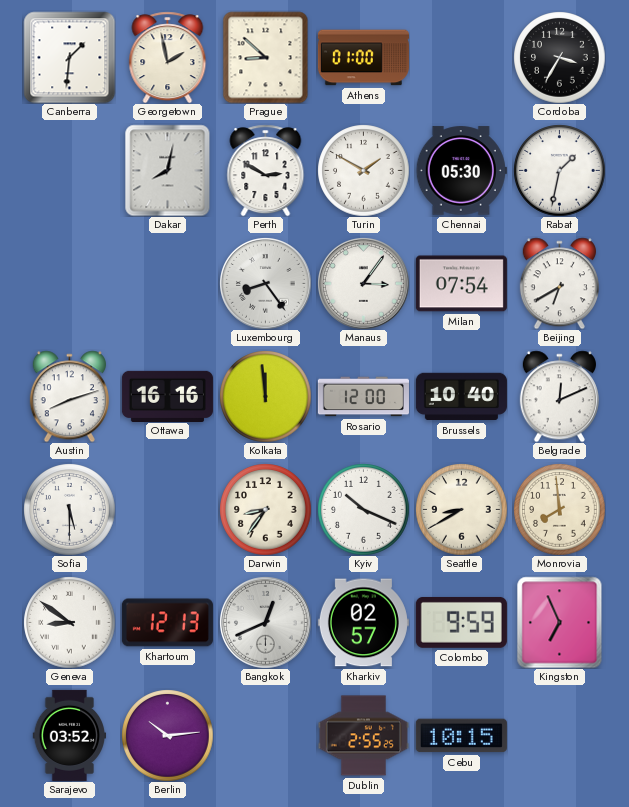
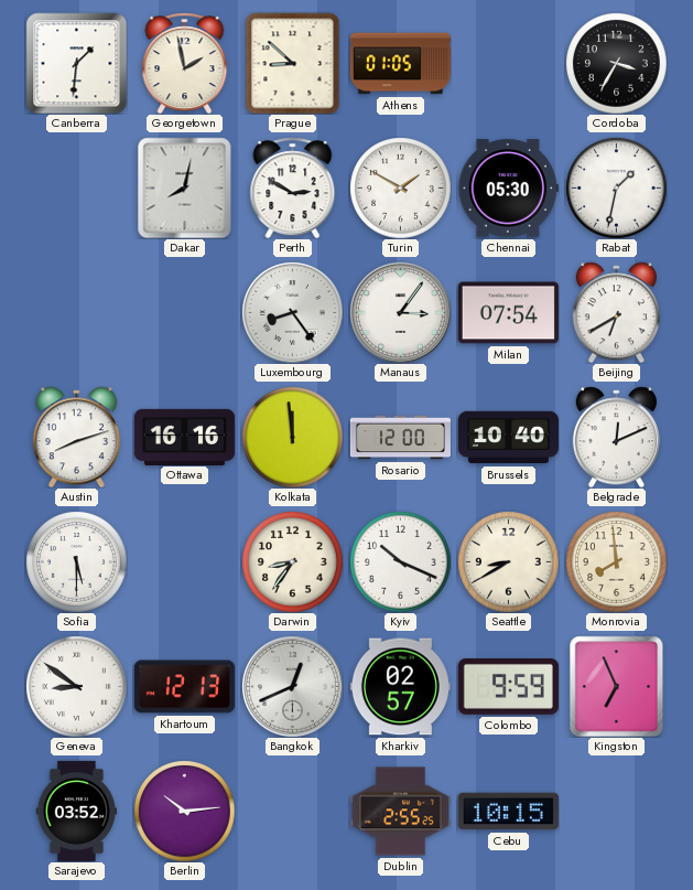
Athens: 01:00 -> 01:05 (400, 64)
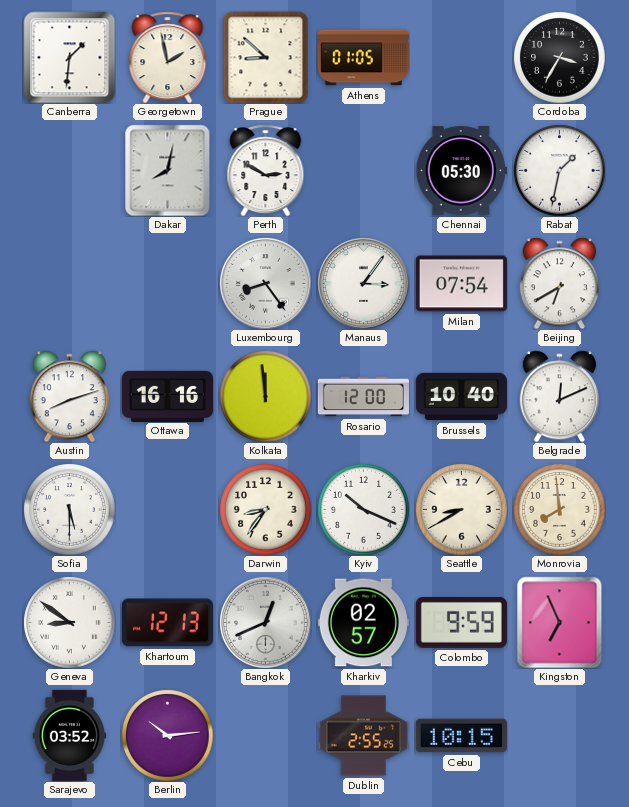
Turin: 1:50 -> none (400, 187)
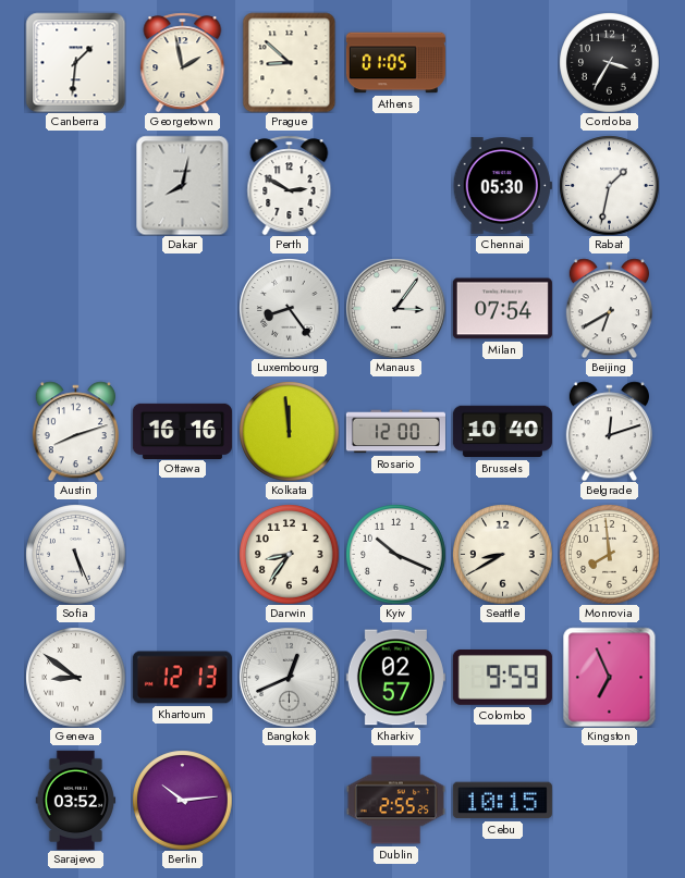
Belgrade: 12:11 -> 12:12 (609, 431)
Sofia: 5:30 -> 5:26 (75, 554)
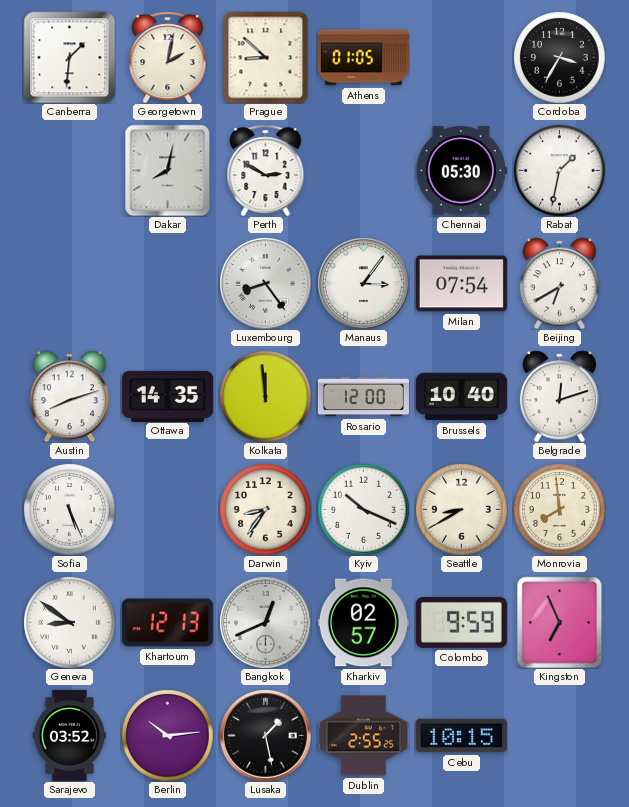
Georgetown: 1:58 -> 2:02 (168, 57)
Ottawa: 16:16 -> 14:35 (167, 396)
Lusaka: none -> 1:28 (266, 736)
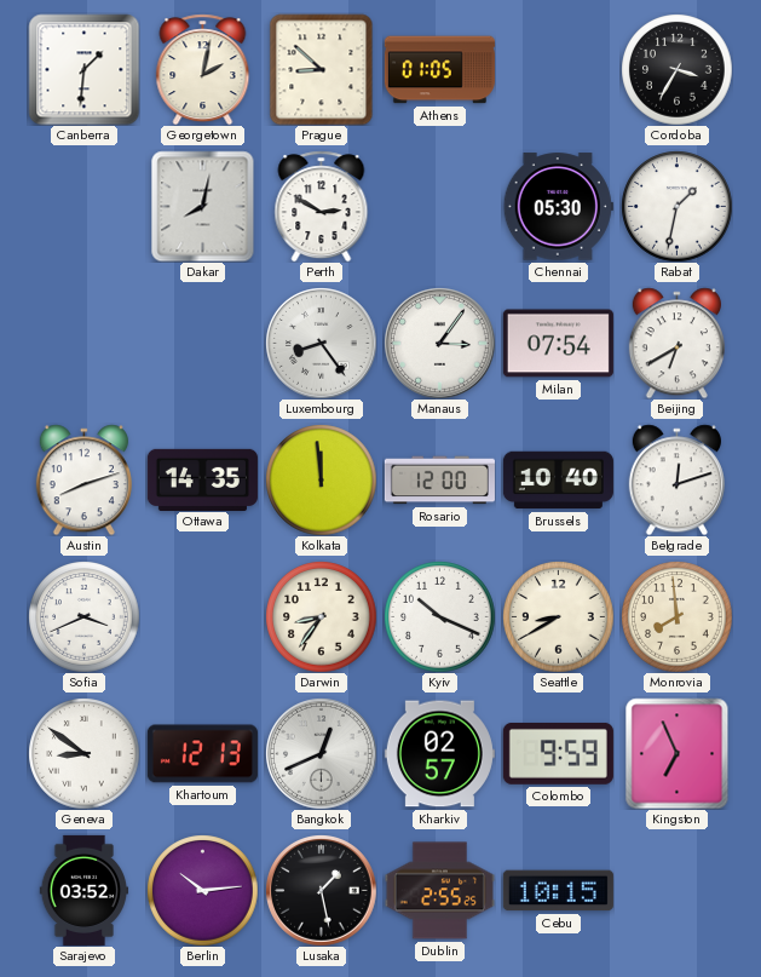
Sofia: 5:26 -> 3:41 (83, 616)
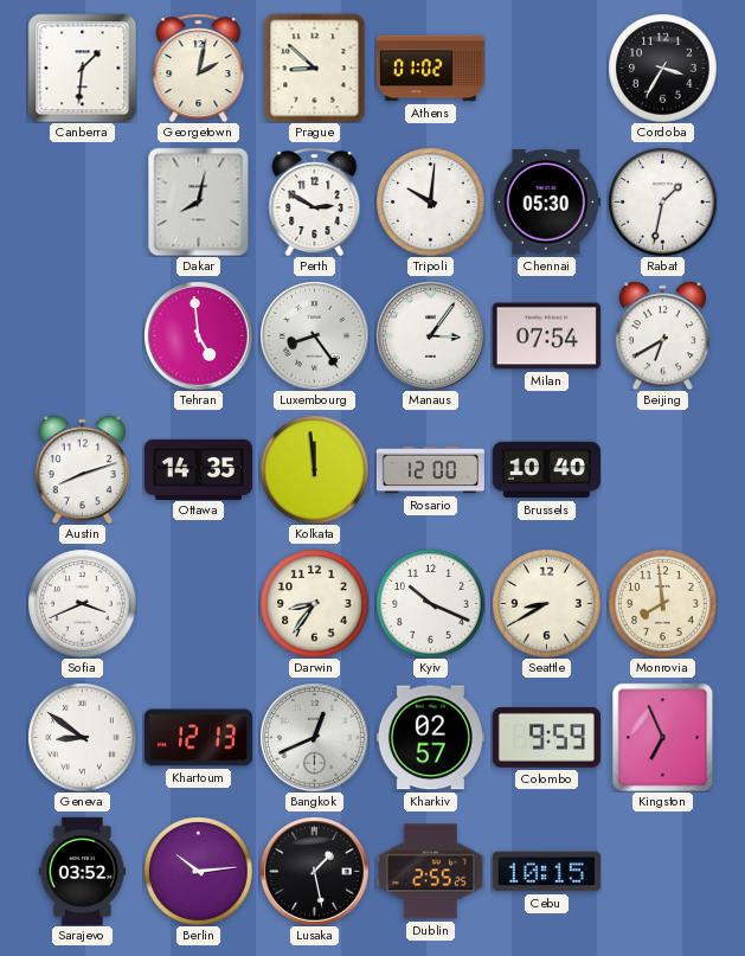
Athens: 01:05 -> 01:02 (430, 69)
Tripoli: none -> 10:01 (430, 201)
Tehran: none -> 4:59 (199, 336)
Belgrade: 12:12 -> none (676, 479)
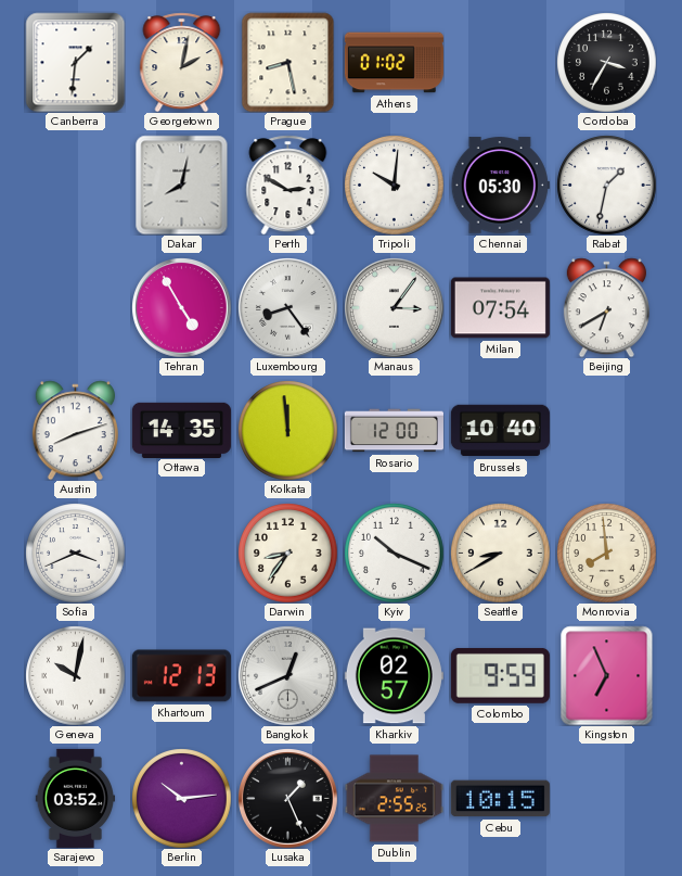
Prague: 8:52 -> 8:28 (288, 62)
Tehran: 4:59 -> 4:55 (182, 308)
Geneva: 8:51 -> 10:02 (75, 675)
Lusaka: 1:28 -> 1:26 (288, 799)
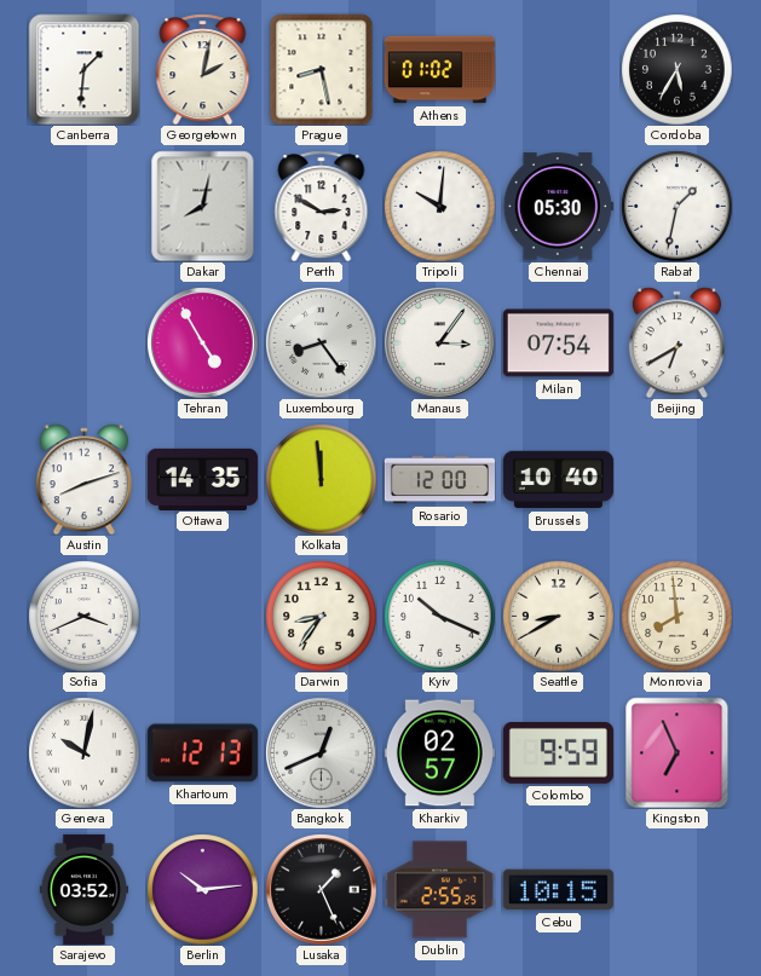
Cordoba: 3:35 -> 5:35 (676, 69)
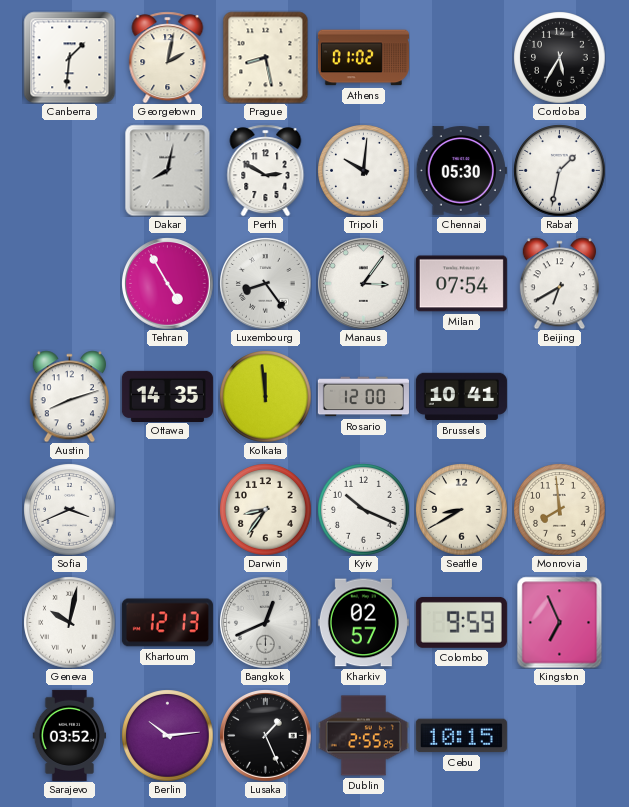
Brussels: 10:40 -> 10:41 (461, 397)
